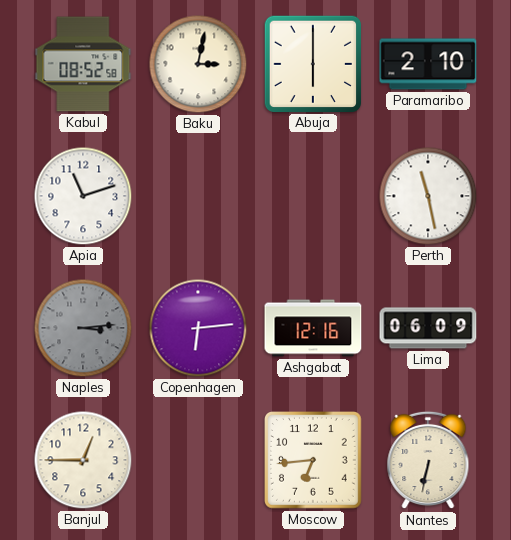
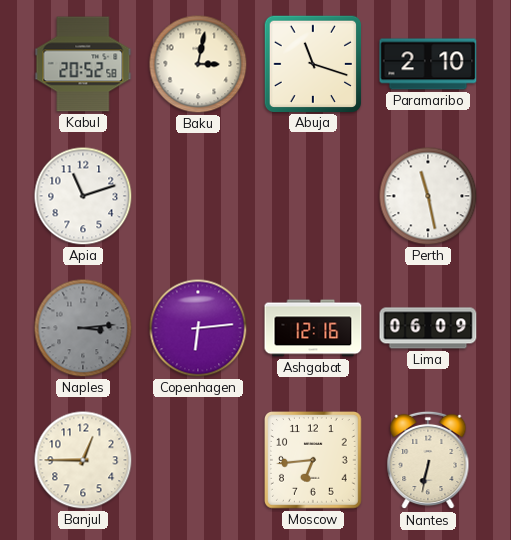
Kabul: 08:52 -> 20:52 (83, 64)
Abuja: 6:00 -> 11:18 (312, 63)
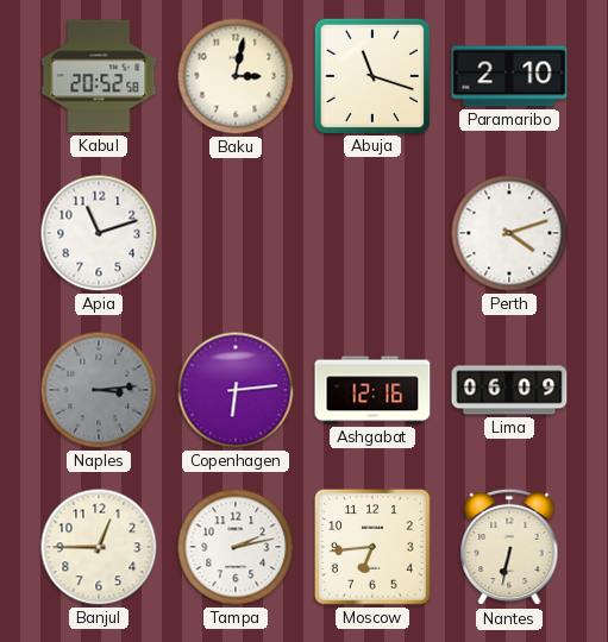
Perth: 11:28 -> 4:12 (509, 233)
Tampa: none -> 2:13 (236, 547)
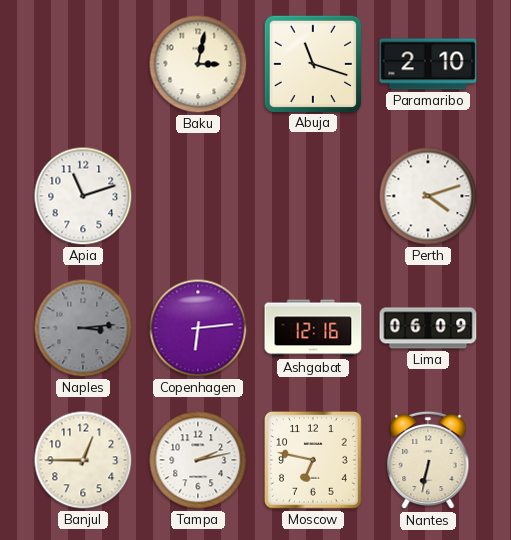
Kabul: 20:52 -> none (99, 76)
Moscow: 6:44 -> 6:47 (314, 461)
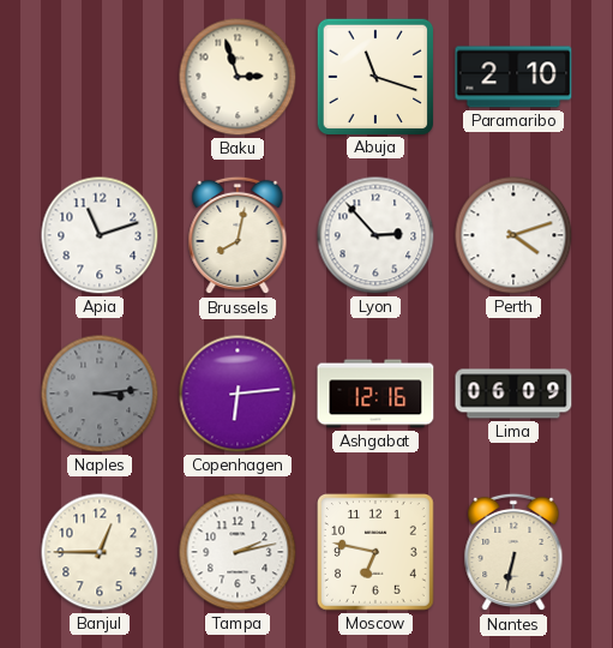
Baku: 3:02 -> 2:57 (238, 77)
Brussels: none -> 8:02 (238, 235)
Lyon: none -> 2:53 (375, 235)
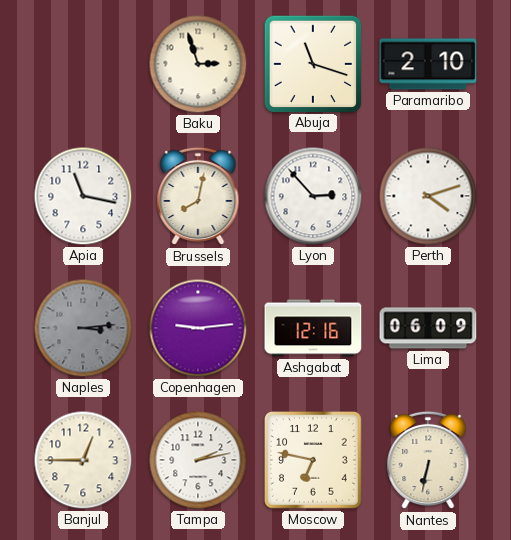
Apia: 11:12 -> 11:17 (83, 196)
Copenhagen: 6:14 -> 9:14 (198, 328)
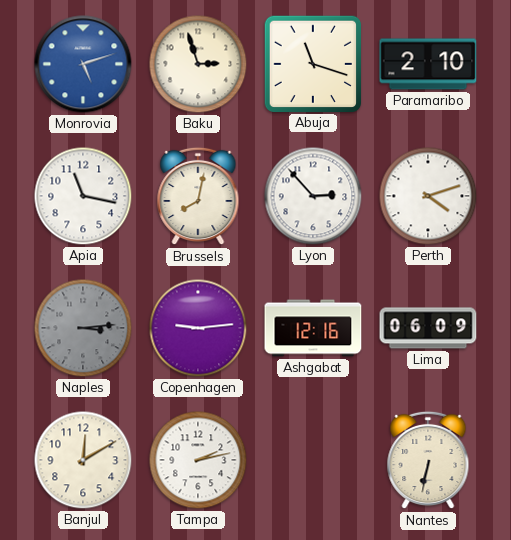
Monrovia: none -> 5:12 (83, 64)
Banjul: 12:45 -> 12:10 (83, 460)
Moscow: 6:47 -> none (314, 461)
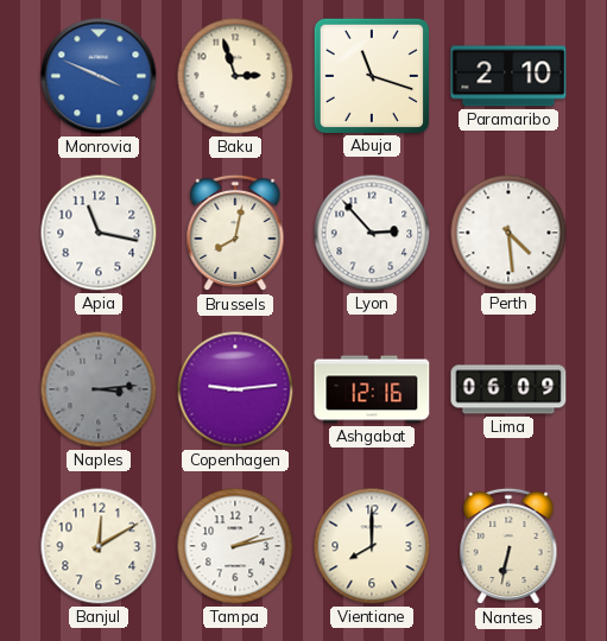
Monrovia: 5:12 -> 3:49 (99, 76)
Perth: 4:12 -> 4:29 (508, 233)
Vientiane: none -> 8:00 (372, 546)
